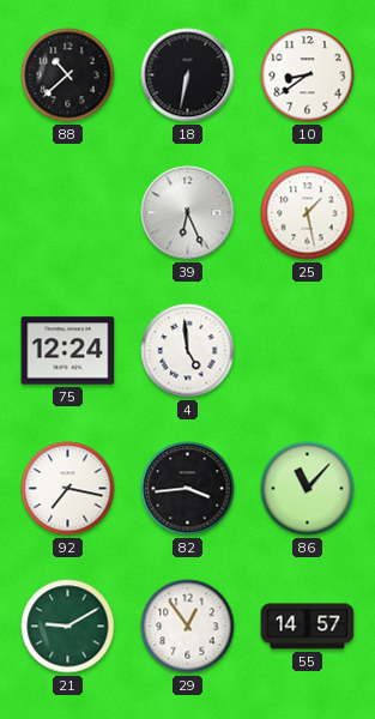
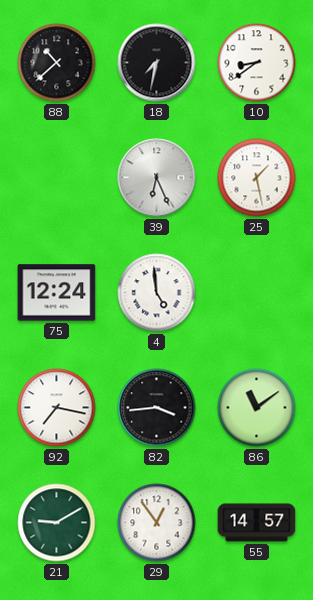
18: 6:32 -> 7:32 (157, 63)
86: 11:07 -> 11:09 (257, 408)
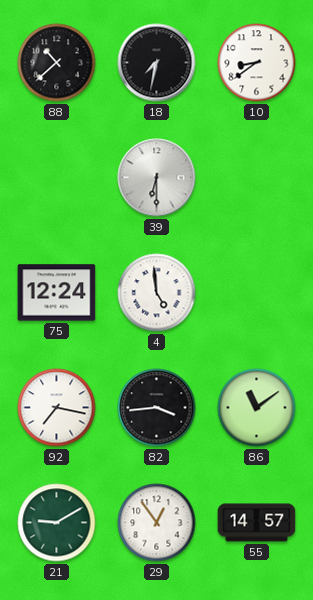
39: 6:26 -> 6:30 (157, 178)
25: 1:28 -> none (257, 178)
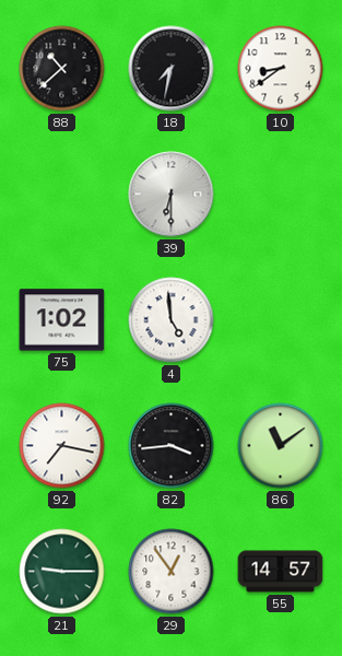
75: 12:24 -> 1:02 (62, 320)
21: 9:10 -> 9:15 (62, 572)
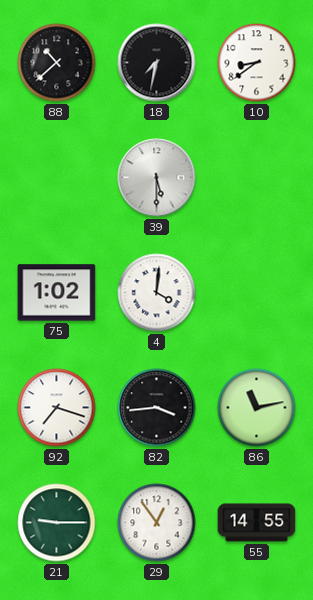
39: 6:30 -> 5:30 (157, 178)
4: 4:59 -> 4:01 (157, 293)
92: 7:17 -> 7:18 (57, 408)
86: 11:09 -> 11:13 (257, 408)
55: 14:57 -> 14:55 (257, 523)
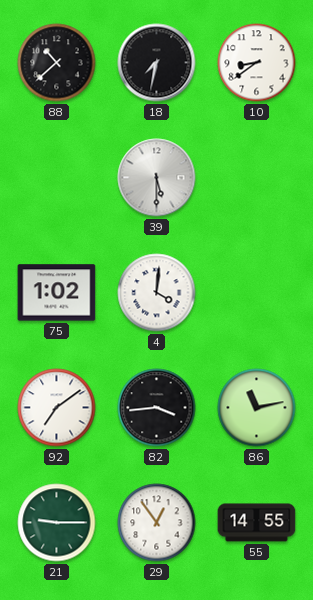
92: 7:18 -> 7:09 (57, 408)
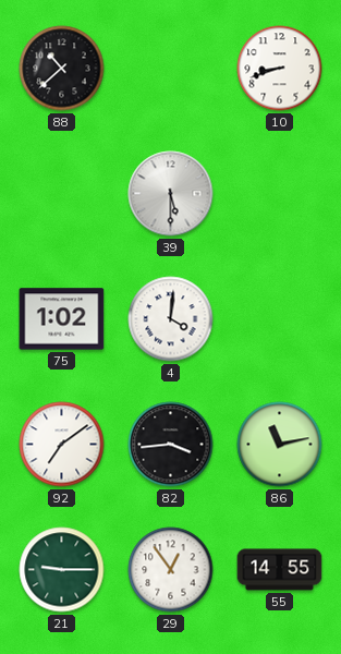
18: 7:32 -> none (157, 63)
10: 8:39 -> 8:42 (280, 69)
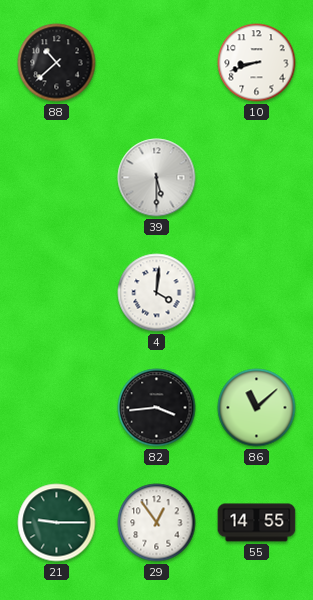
75: 1:02 -> none (62, 319)
92: 7:09 -> none (62, 445)
86: 11:13 -> 11:08 (257, 408)
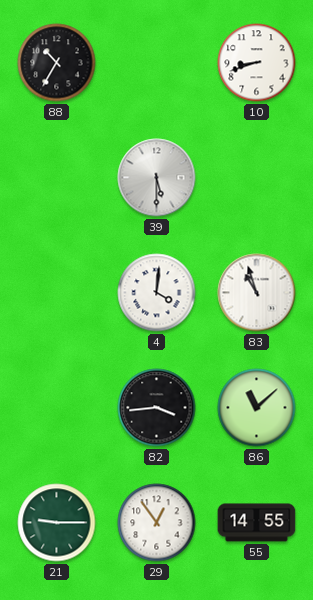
88: 10:38 -> 10:35 (57, 63)
83: none -> 10:57 (257, 293)
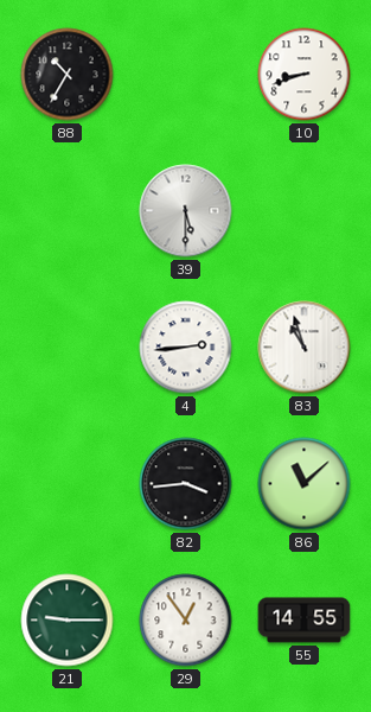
4: 4:01 -> 2:44 (186, 348)
